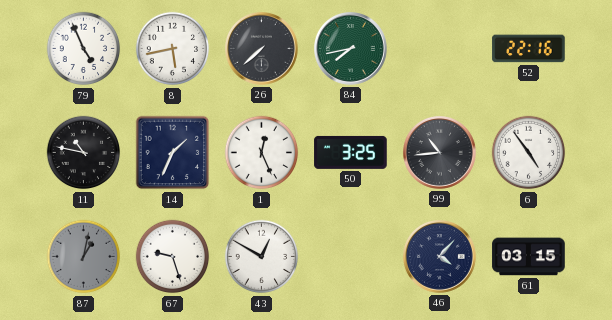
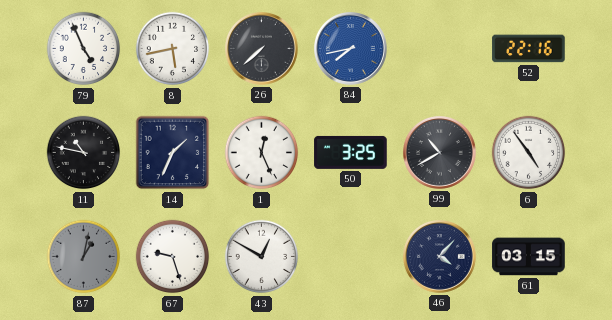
84 dial: green -> blue (351, 49)
99: 10:44 -> 10:40 (440, 153)
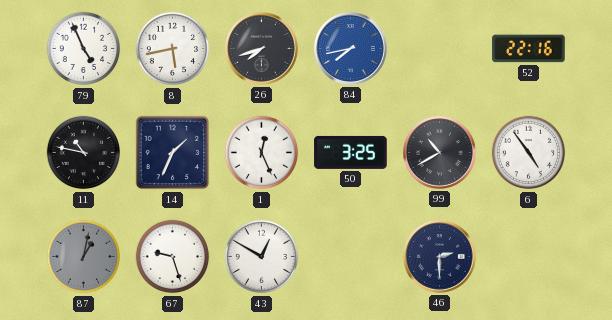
26: 7:38 -> 7:42 (262, 49)
46: 4:07 -> 2:30 (440, 257)
61: 03:15 -> none (529, 257)
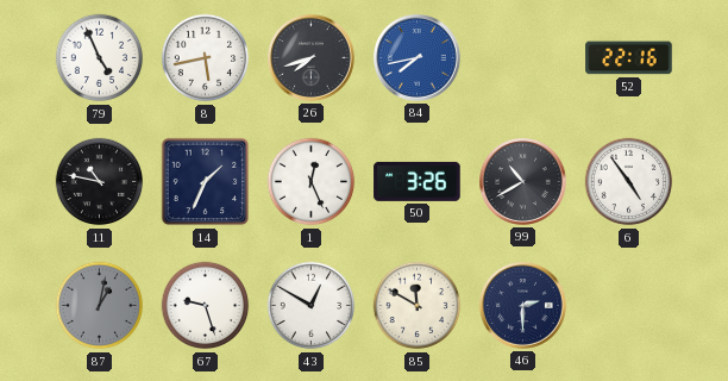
50: 3:25 -> 3:26 (418, 181)
85: none -> 11:50 (418, 306)
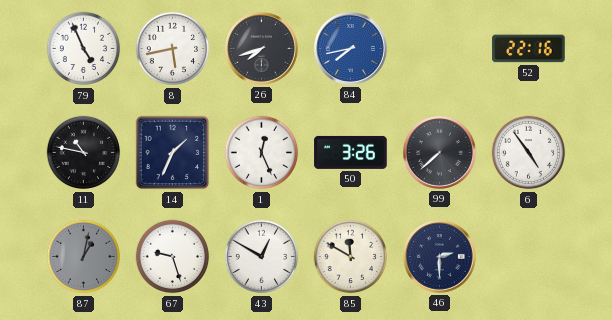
99: 10:40 -> 7:38 (440, 153)
